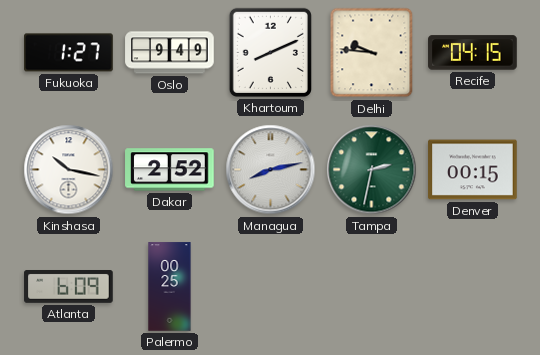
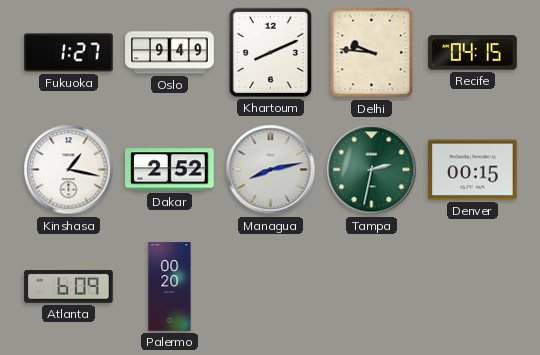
Kinshasa: 10:17 -> 1:17 (69, 170)
Palermo: 00:25 -> 00:20 (170, 287)
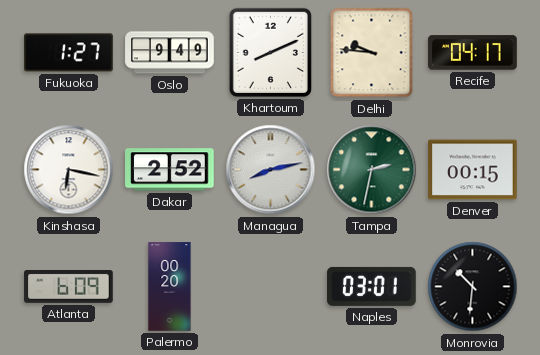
Recife: 04:15 -> 04:17 (473, 53)
Kinshasa: 1:17 -> 6:17 (69, 170)
Naples: none -> 03:01 (372, 286)
Monrovia: none -> 10:31 (473, 287)
